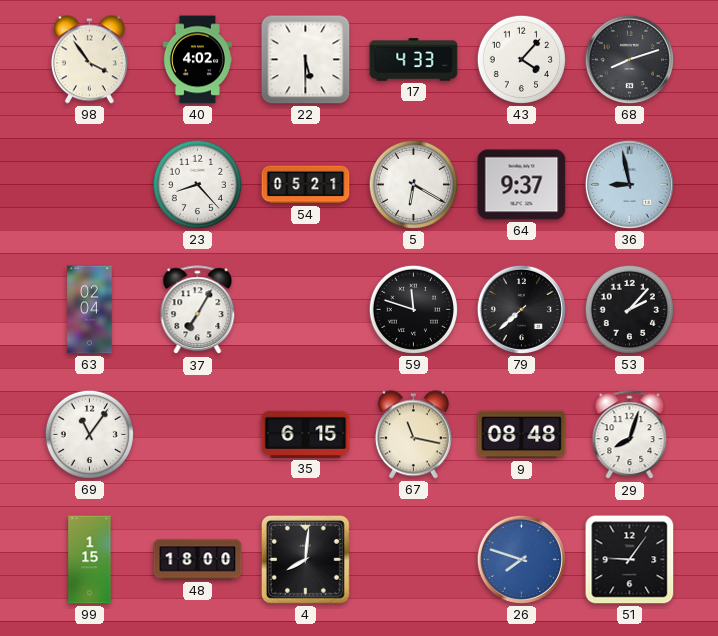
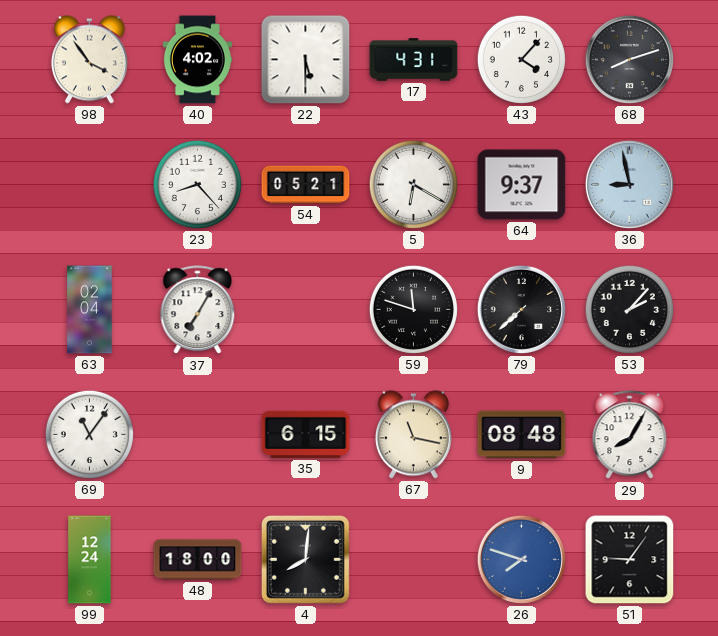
17: 4:33 -> 4:31 (414, 60)
29: 8:03 -> 8:05 (630, 435)
99: 1:15 -> 12:24 (90, 560)
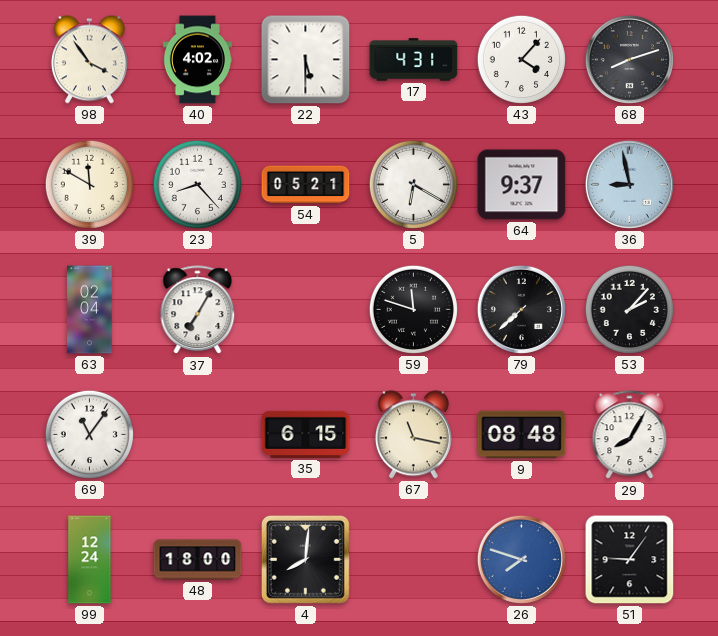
39: none -> 11:50 (89, 184)
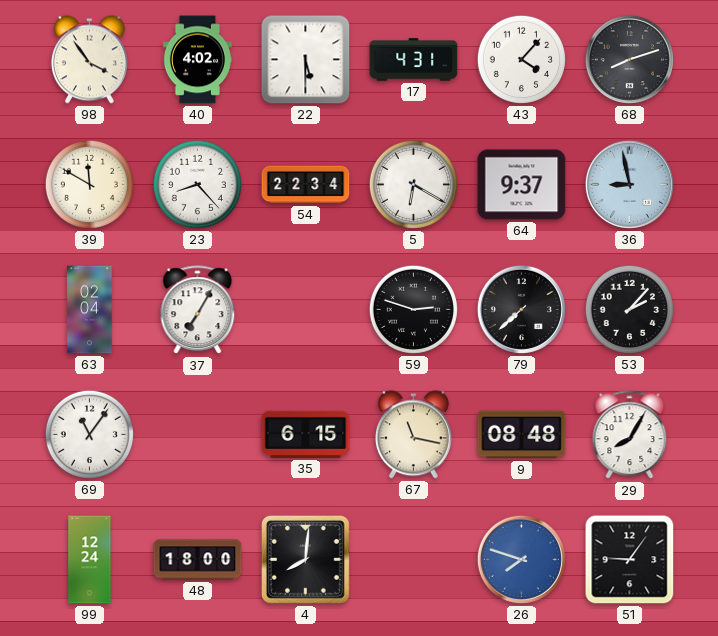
54: 05:21 -> 22:34 (306, 185)
59: 11:48 -> 2:48 (413, 309)
